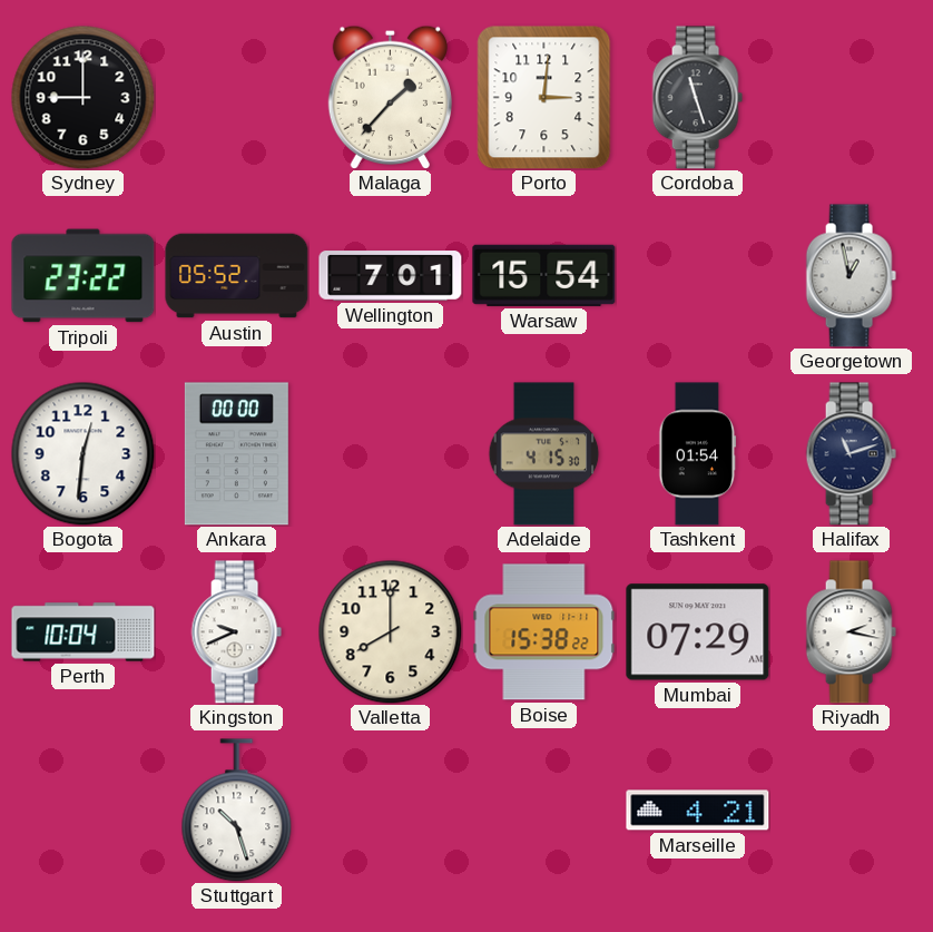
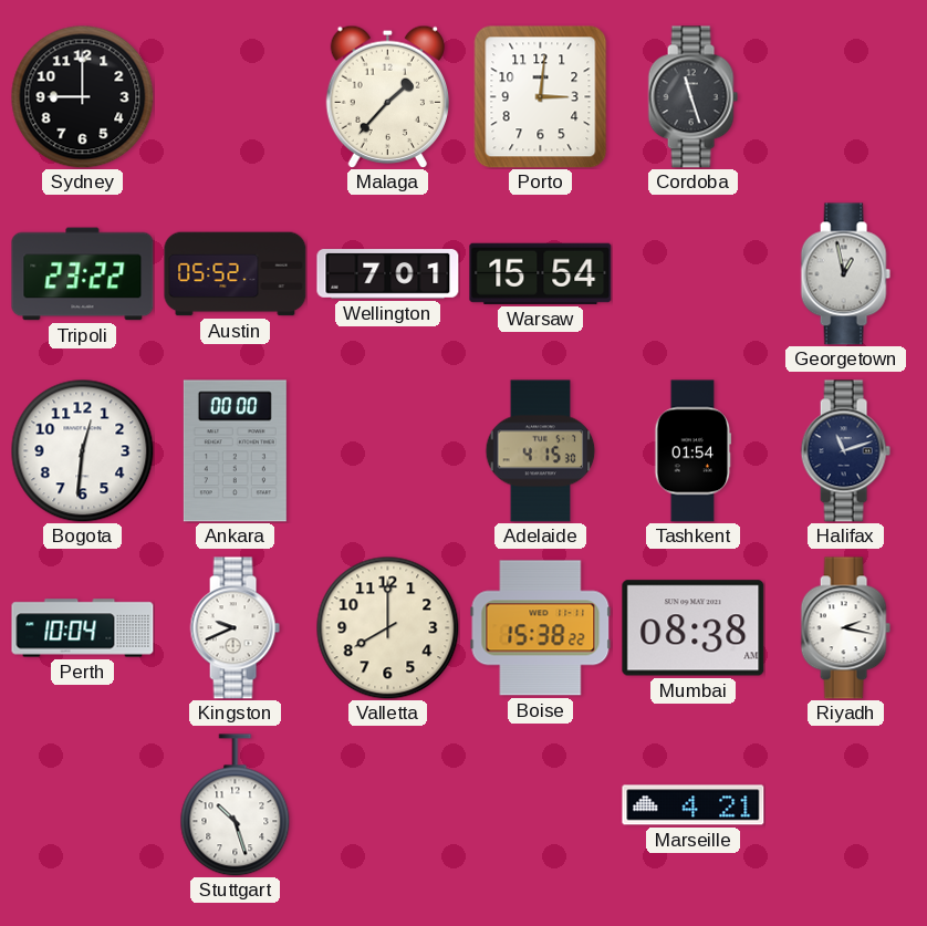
Mumbai: 07:29 -> 08:38 (694, 628)
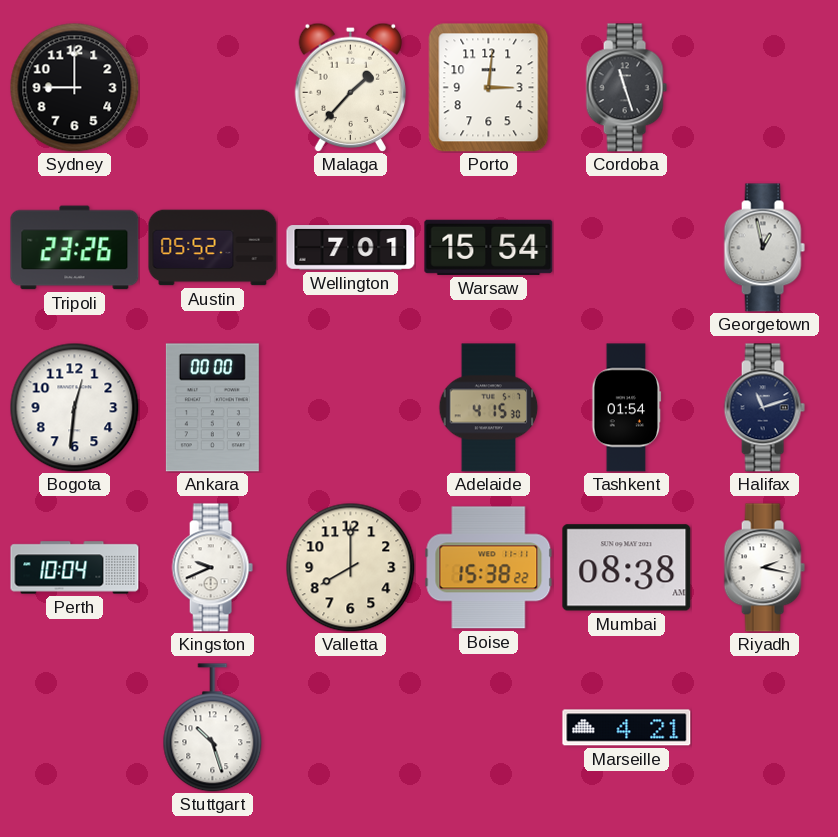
Tripoli: 23:22 -> 23:26 (75, 248)
